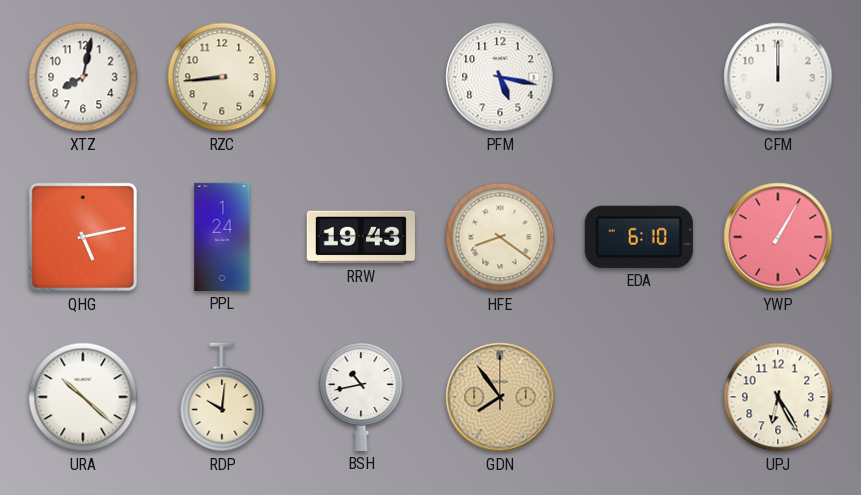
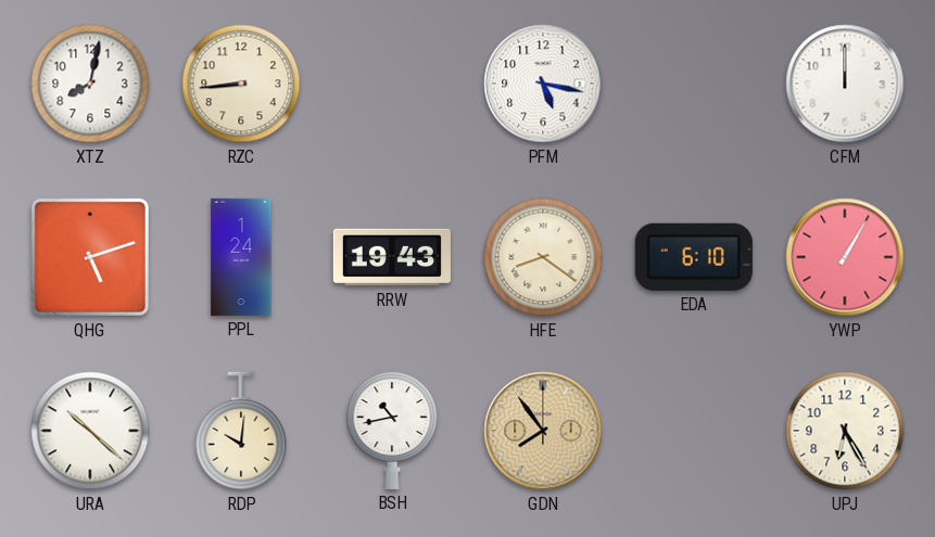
QHG: 5:13 -> 5:12 (90, 257)
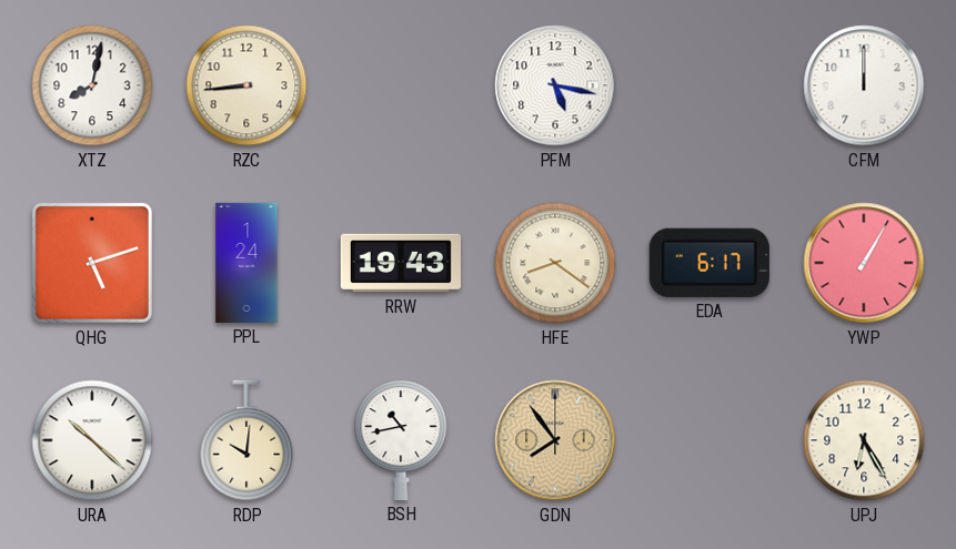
EDA: 6:10 -> 6:17 (710, 263)
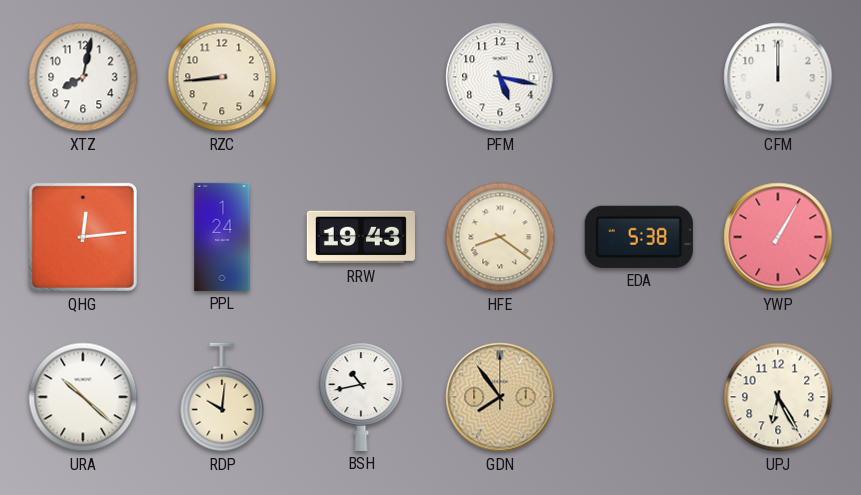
QHG: 5:12 -> 12:14 (83, 237)
EDA: 6:17 -> 5:38 (639, 237)
